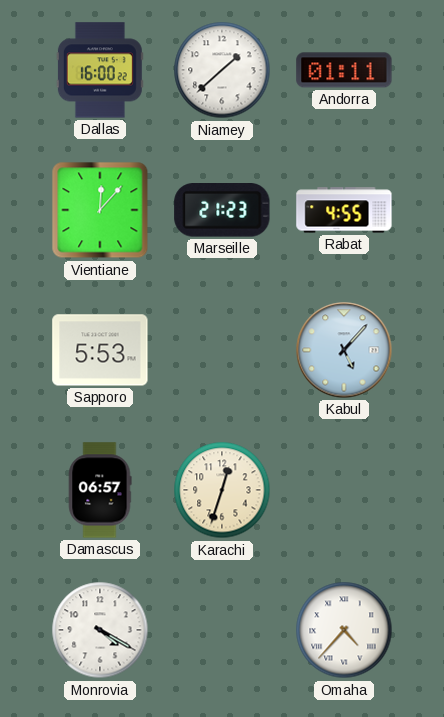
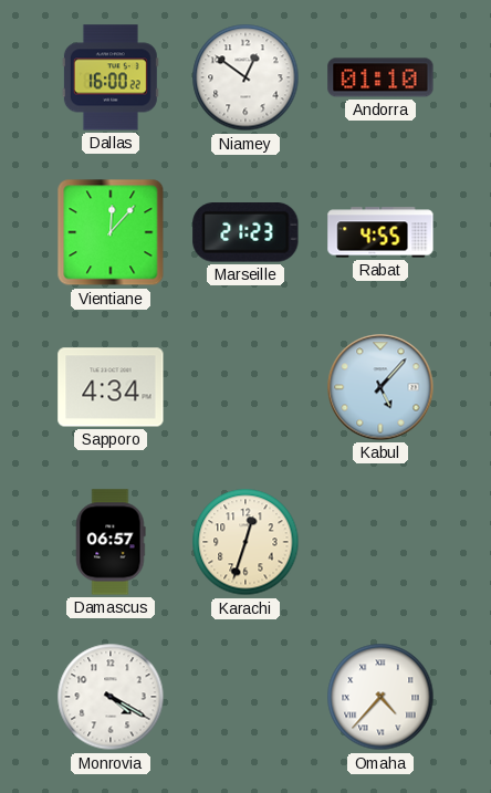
Niamey: 1:38 -> 12:51 (245, 77)
Andorra: 01:11 -> 01:10 (380, 77)
Sapporo: 5:53 -> 4:34 (111, 387)
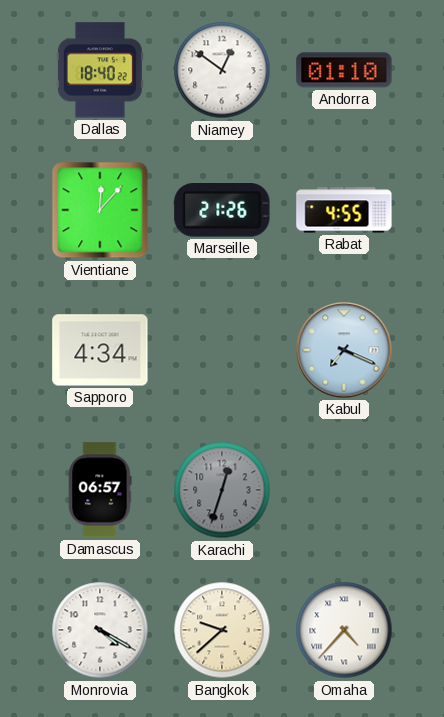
Dallas: 16:00 -> 18:40 (100, 70)
Marseille: 21:23 -> 21:26 (222, 211)
Kabul: 5:07 -> 7:19 (344, 350)
Karachi dial: cream -> grey (222, 490)
Bangkok: none -> 9:38 (222, 630)
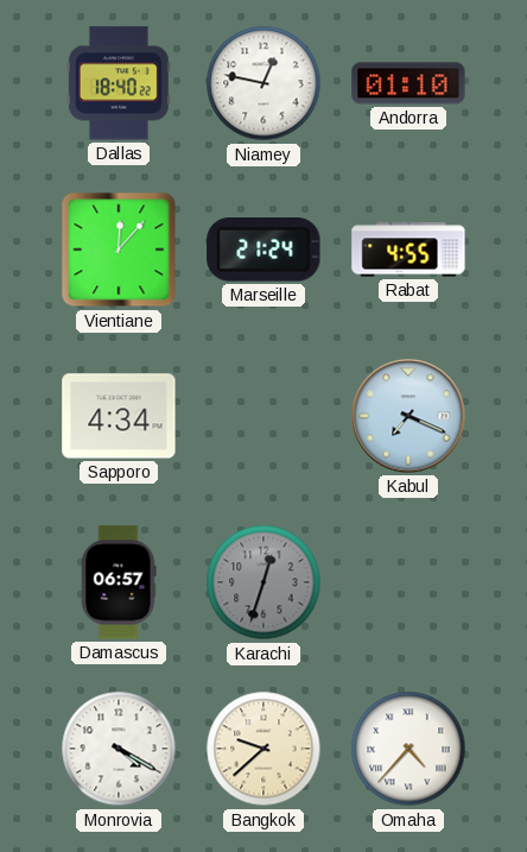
Niamey: 12:51 -> 12:47 (263, 83)
Marseille: 21:26 -> 21:24 (263, 251)
